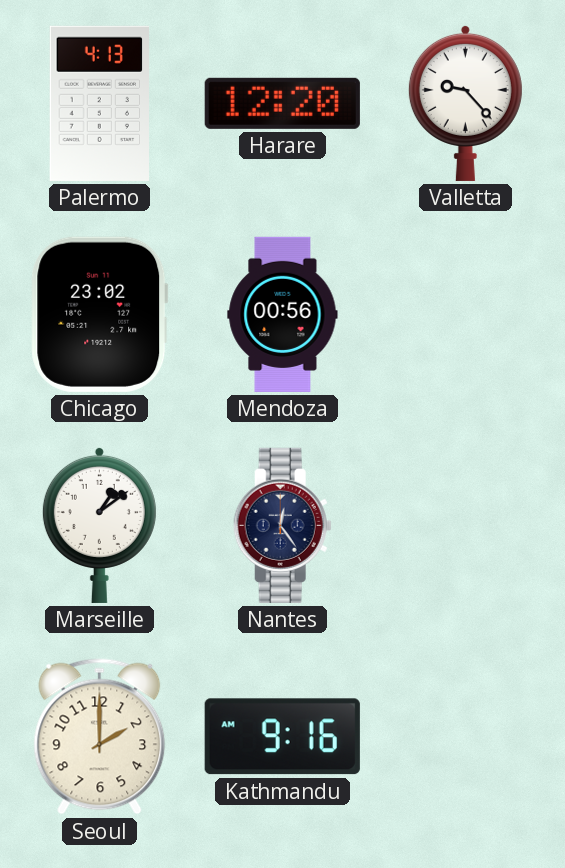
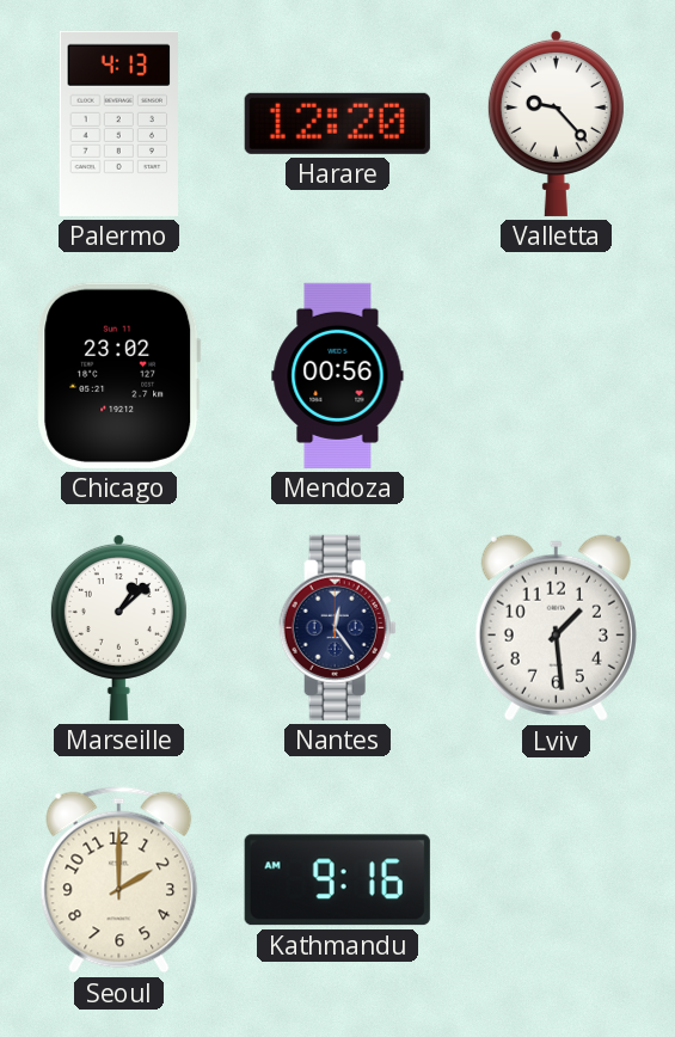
Marseille: 1:09 -> 1:08 (118, 627)
Lviv: none -> 1:29 (556, 628)
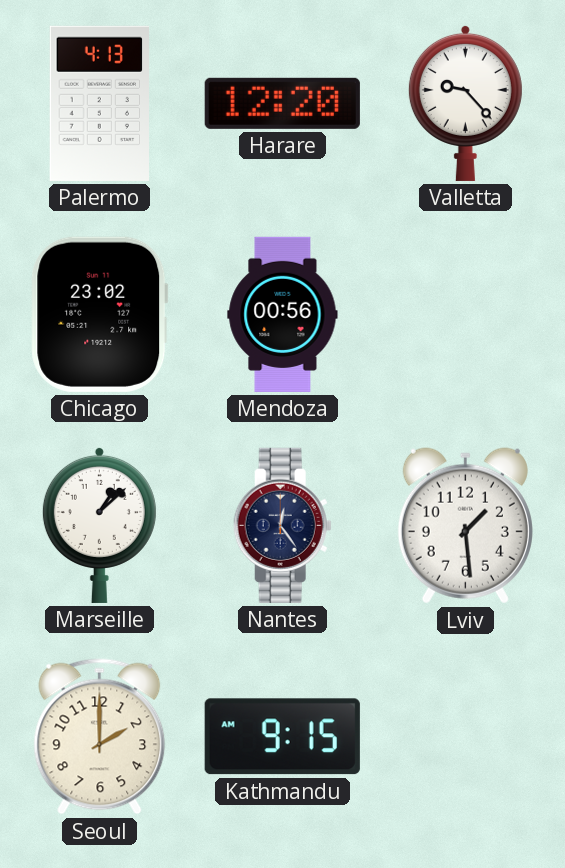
Kathmandu: 9:16 -> 9:15 (282, 737)
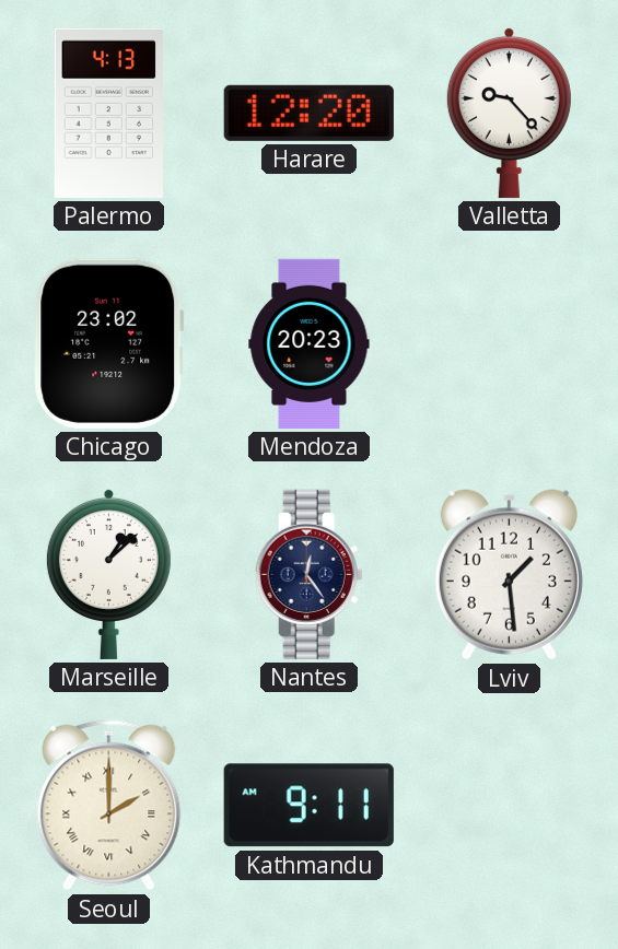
Mendoza: 00:56 -> 20:23 (310, 343)
Seoul numerals: Arabic -> Roman (109, 806)
Kathmandu: 9:15 -> 9:11 (308, 806)
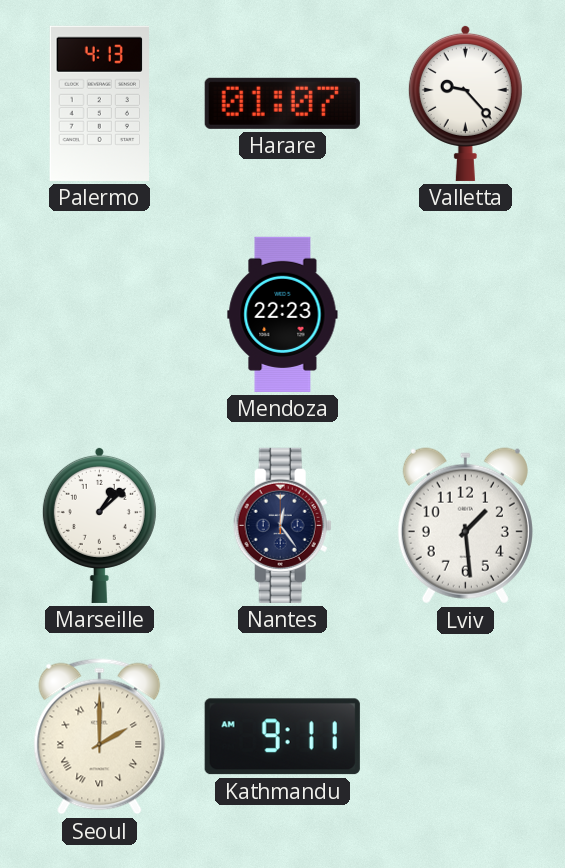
Harare: 12:20 -> 01:07 (282, 103)
Chicago: 23:02 -> none (109, 343)
Mendoza: 20:23 -> 22:23 (283, 314)
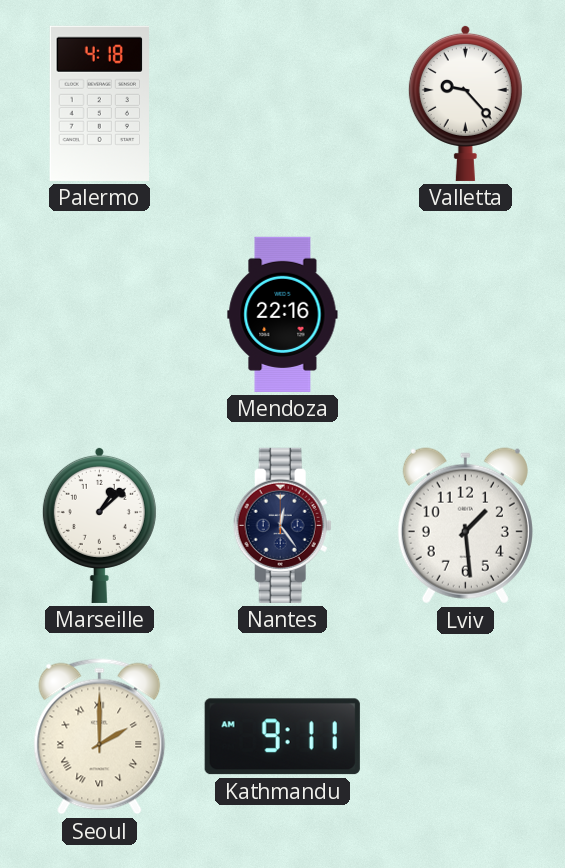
Palermo: 4:13 -> 4:18 (100, 103)
Harare: 01:07 -> none (282, 103)
Mendoza: 22:23 -> 22:16 (283, 314)
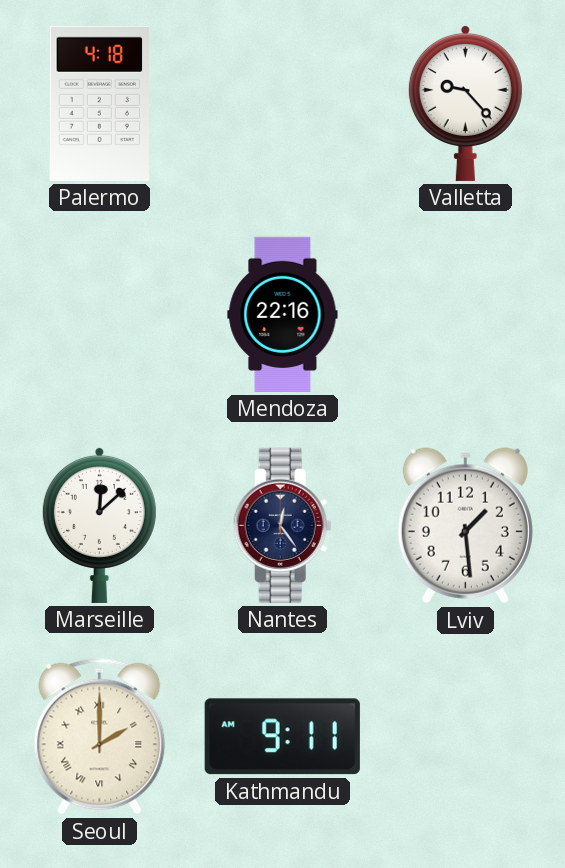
Marseille: 1:08 -> 12:08 (99, 525)
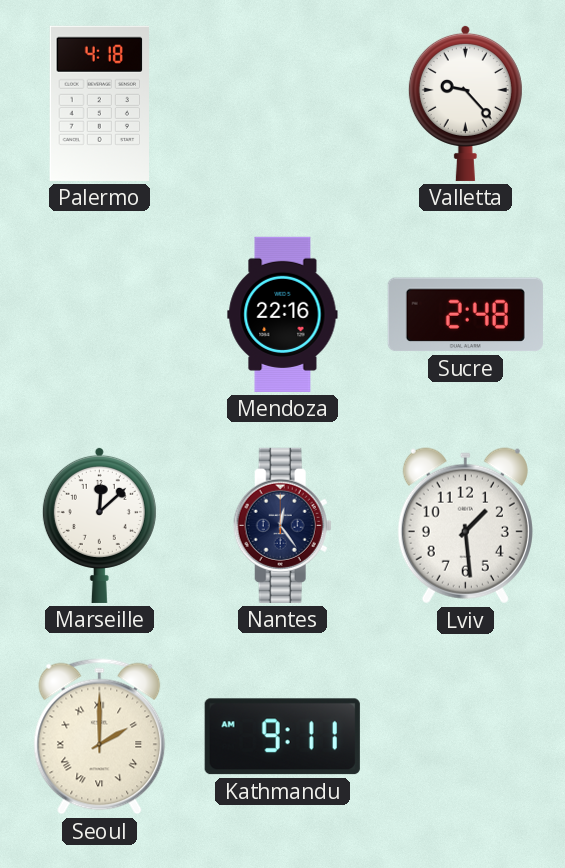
Sucre: none -> 2:48 (465, 315)
